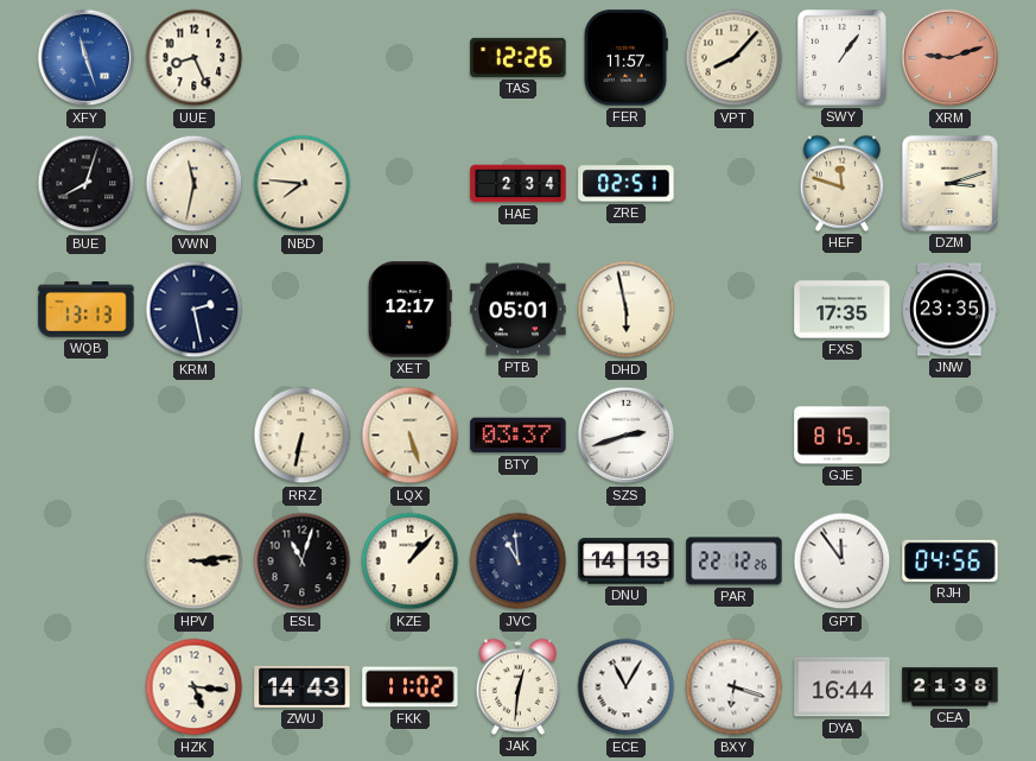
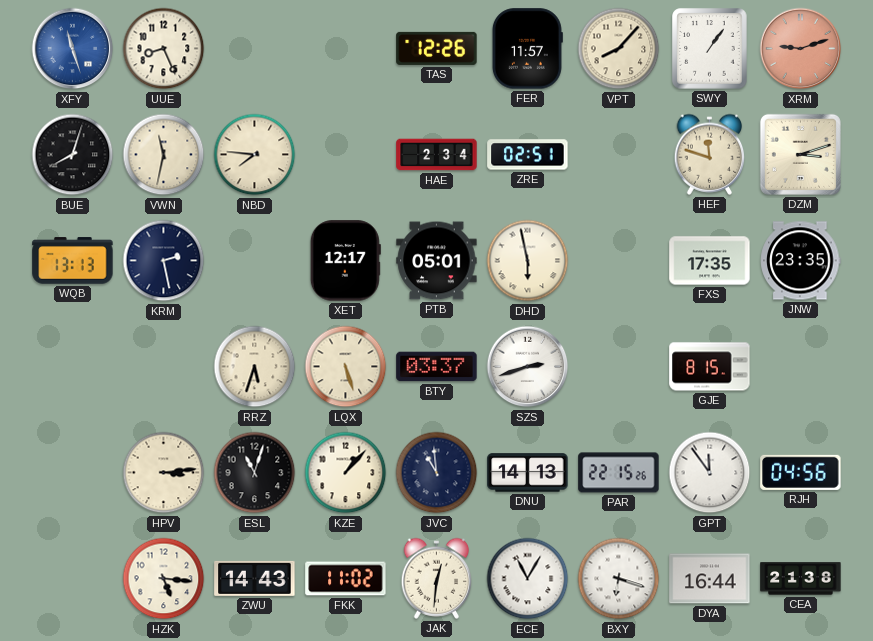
RRZ: 6:32 -> 5:33 (255, 367)
PAR: 22:12 -> 22:15 (619, 473)
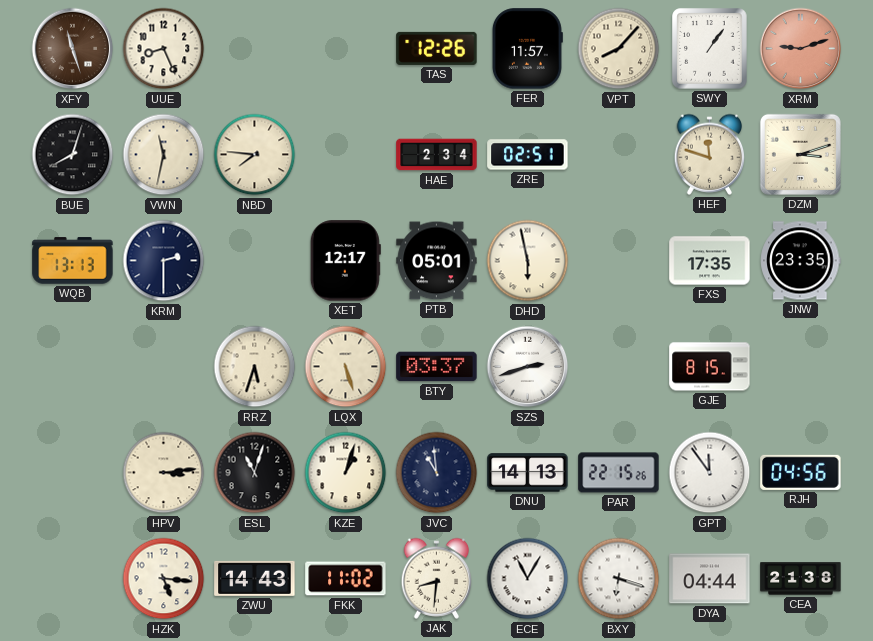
XFY dial: blue -> brown (73, 49)
KRM: 2:28 -> 2:30 (164, 261)
KZE: 1:07 -> 1:03 (346, 473)
JAK: 12:31 -> 8:31 (437, 578)
DYA: 16:44 -> 04:44 (710, 579)
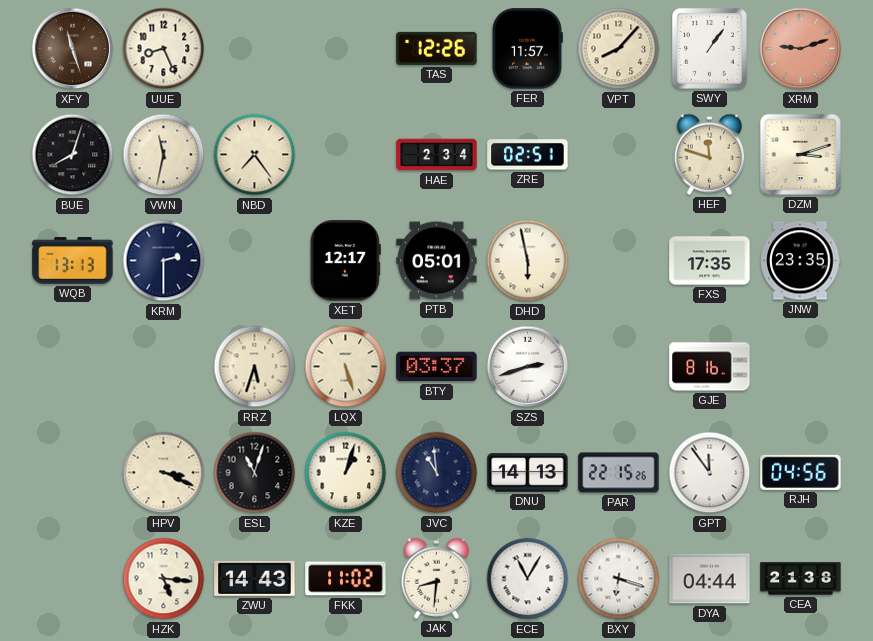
NBD: 7:46 -> 7:24 (255, 155)
GJE: 8:15 -> 8:16 (710, 367)
HPV: 3:14 -> 3:19 (164, 473)
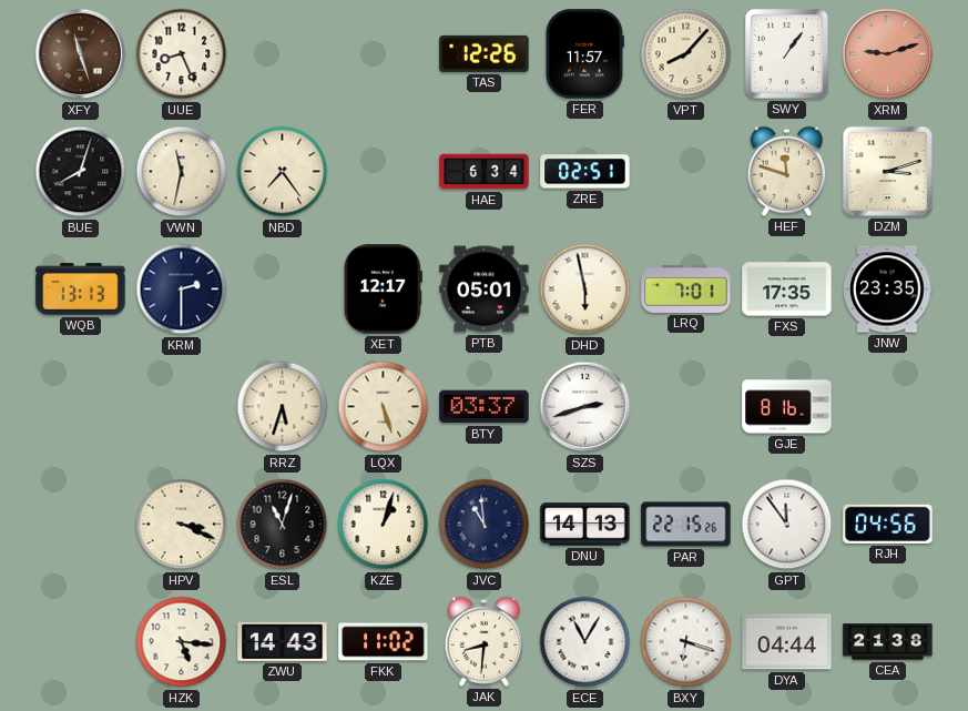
HAE: 2:34 -> 6:34 (485, 172)
LRQ: none -> 7:01 (686, 288)
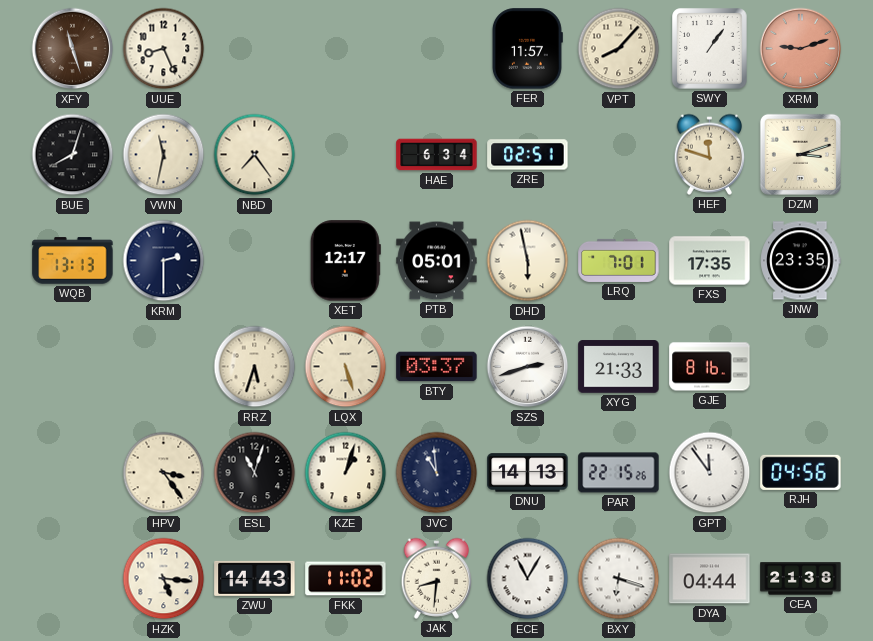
TAS: 12:26 -> none (485, 53)
XYG: none -> 21:33 (619, 367)
HPV: 3:19 -> 3:24 (164, 473)
